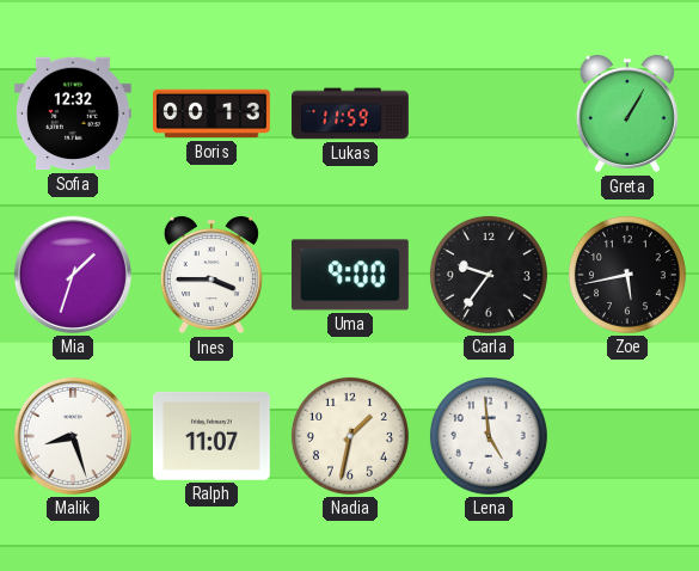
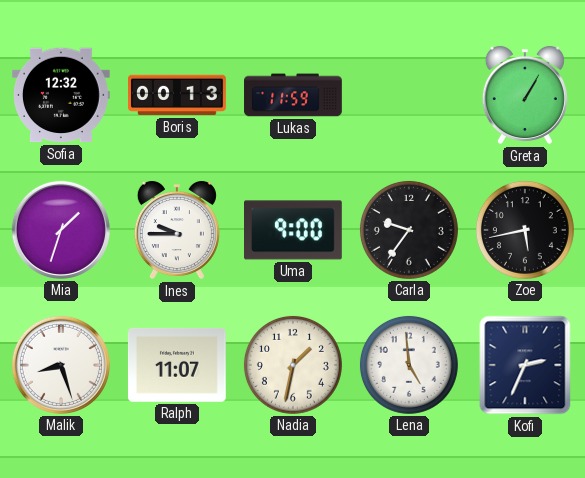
Ines: 3:45 -> 9:45 (177, 230)
Kofi: none -> 2:34 (525, 365)
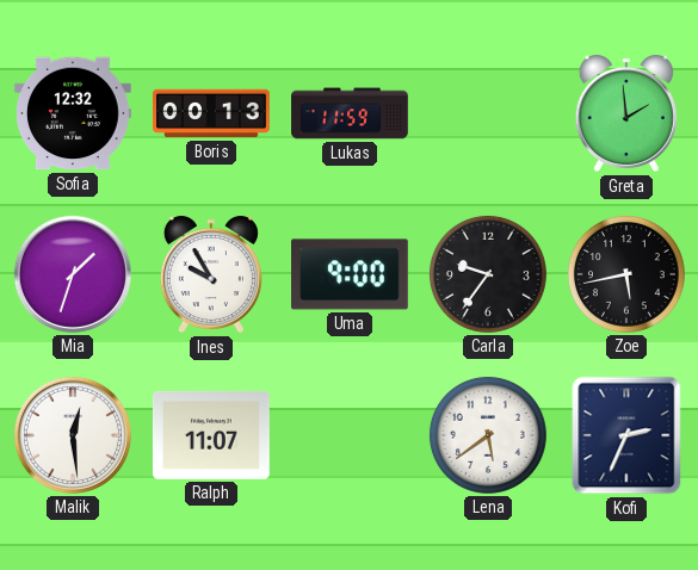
Greta: 1:05 -> 1:59 (626, 113)
Ines: 9:45 -> 9:55 (211, 274)
Malik: 8:27 -> 12:29 (73, 435)
Nadia: 1:32 -> none (293, 365)
Lena: 4:59 -> 5:39 (488, 435)
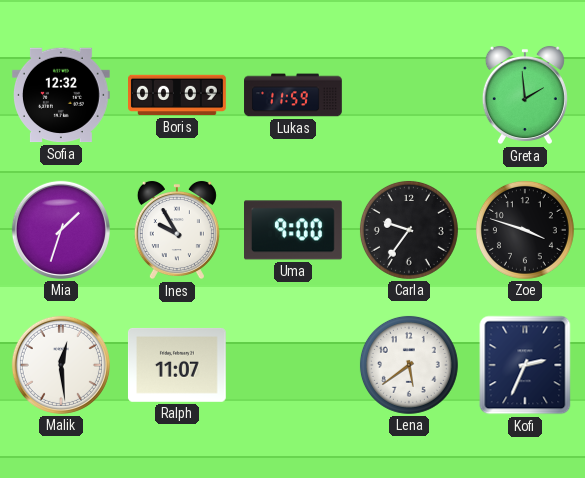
Boris: 00:13 -> 00:09 (177, 95)
Zoe: 5:43 -> 3:48 (525, 230)
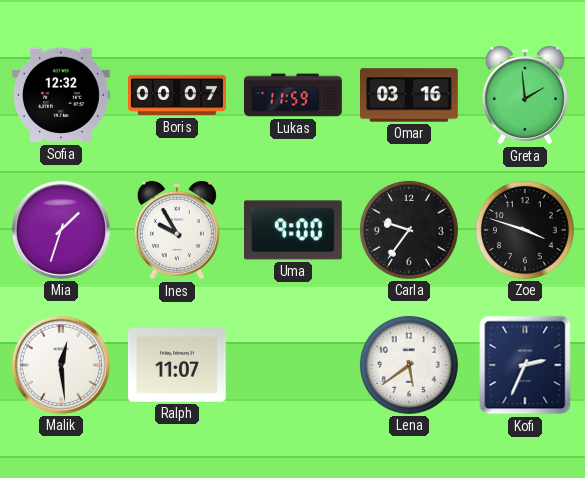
Boris: 00:09 -> 00:07 (177, 95)
Omar: none -> 03:16 (409, 95)
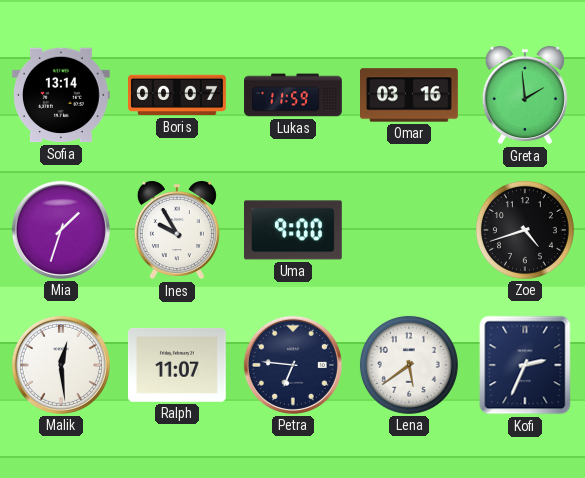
Sofia: 12:32 -> 13:14 (62, 95)
Carla: 9:36 -> none (409, 230)
Zoe: 3:48 -> 4:42 (525, 230)
Petra: none -> 6:46 (293, 365)
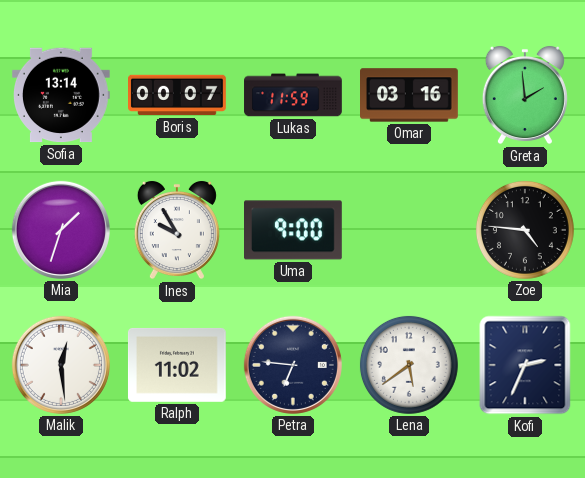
Zoe: 4:42 -> 4:46 (525, 230)
Ralph: 11:07 -> 11:02 (177, 365)
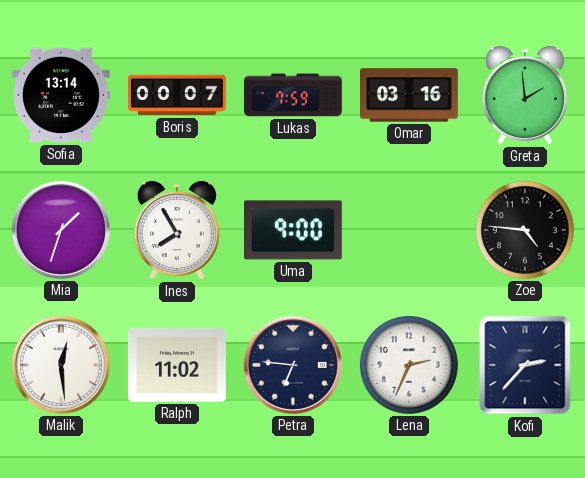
Lukas: 11:59 -> 7:59 (293, 95)
Ines: 9:55 -> 7:55 (177, 230)
Lena: 5:39 -> 2:34 (409, 365)
Kofi: 2:34 -> 2:37 (525, 365)
